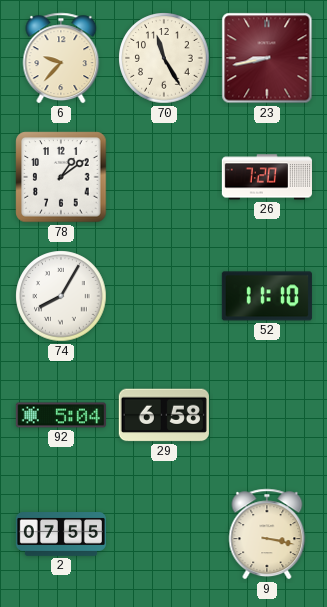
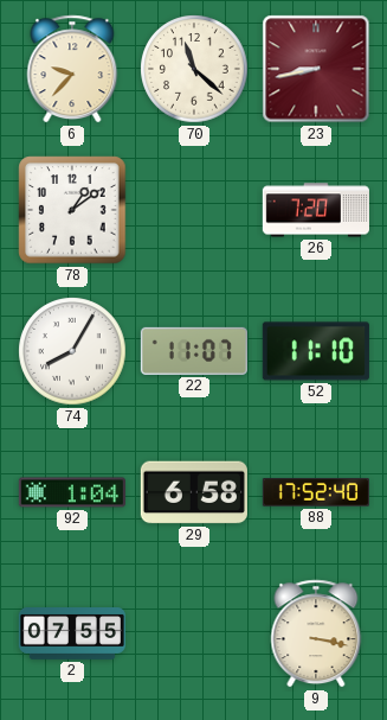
70: 11:25 -> 11:22 (194, 69)
22: none -> 11:07 (194, 351)
92: 5:04 -> 1:04 (72, 492)
88: none -> 17:52 (316, 492)
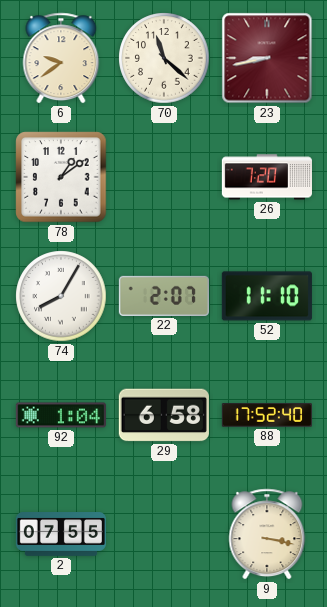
6: 9:37 -> 9:39 (61, 58)
22: 11:07 -> 2:07 (164, 296)
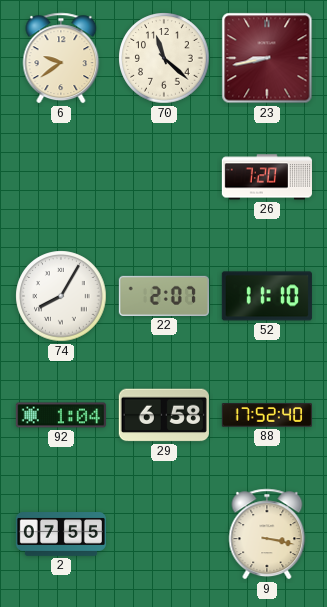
78: 1:09 -> none (61, 177)
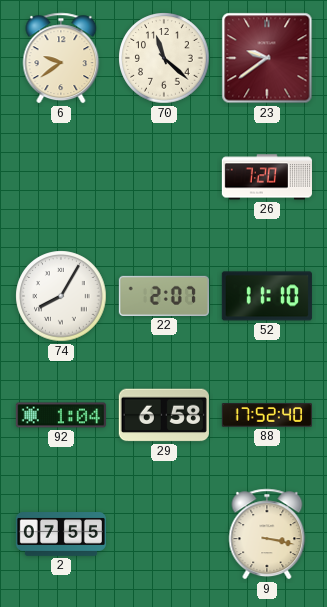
23: 8:43 -> 9:39 (267, 58)
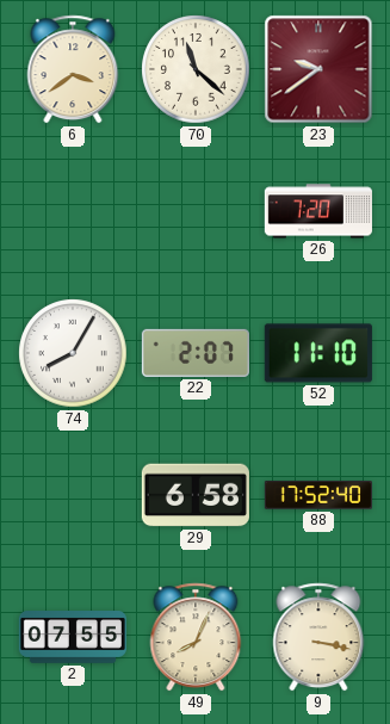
6: 9:39 -> 3:39 (73, 69)
92: 1:04 -> none (61, 415)
49: none -> 8:04 (196, 637)
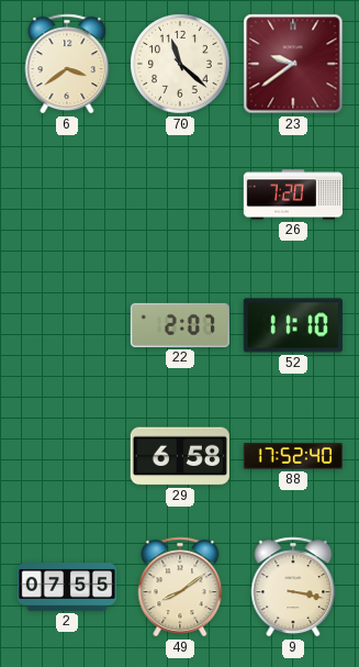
74: 8:05 -> none (73, 353)
49: 8:04 -> 8:09 (180, 587)
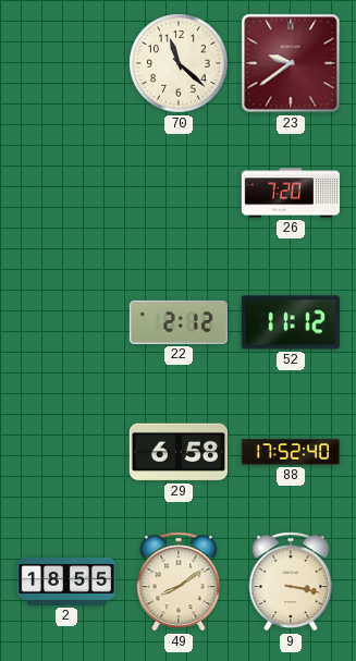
6: 3:39 -> none (67, 64)
22: 2:07 -> 2:12 (179, 322)
52: 11:10 -> 11:12 (291, 322)
2: 07:55 -> 18:55 (66, 583)
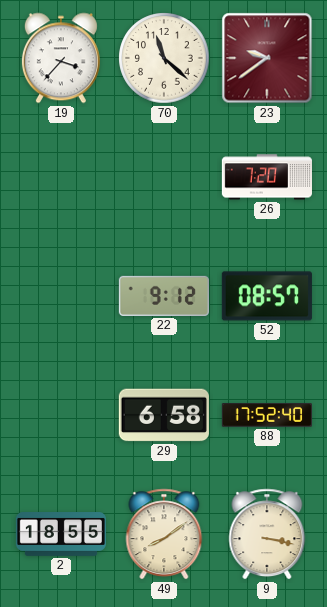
19: none -> 3:37 (61, 58)
22: 2:12 -> 9:12 (164, 296)
52: 11:12 -> 08:57 (267, 296)
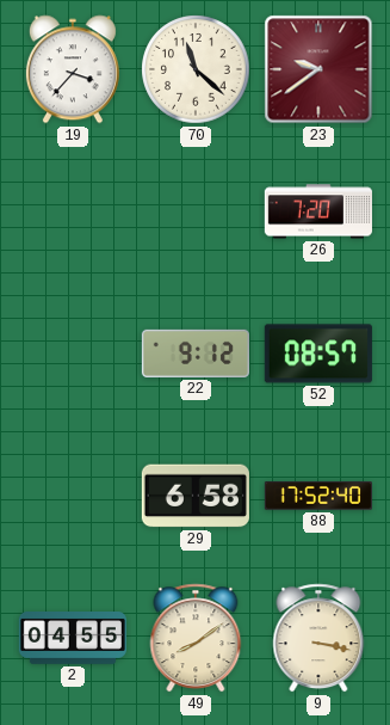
2: 18:55 -> 04:55 (73, 639)
